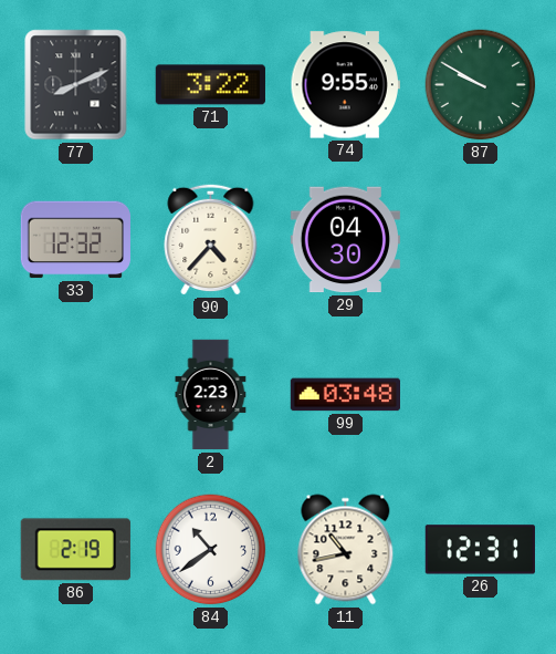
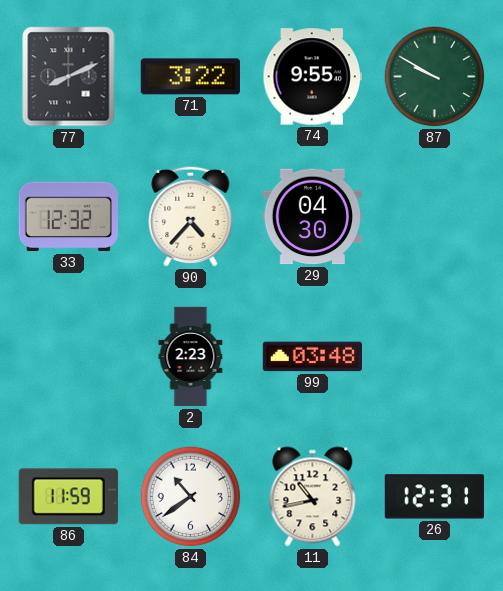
86: 2:19 -> 11:59 (68, 497)
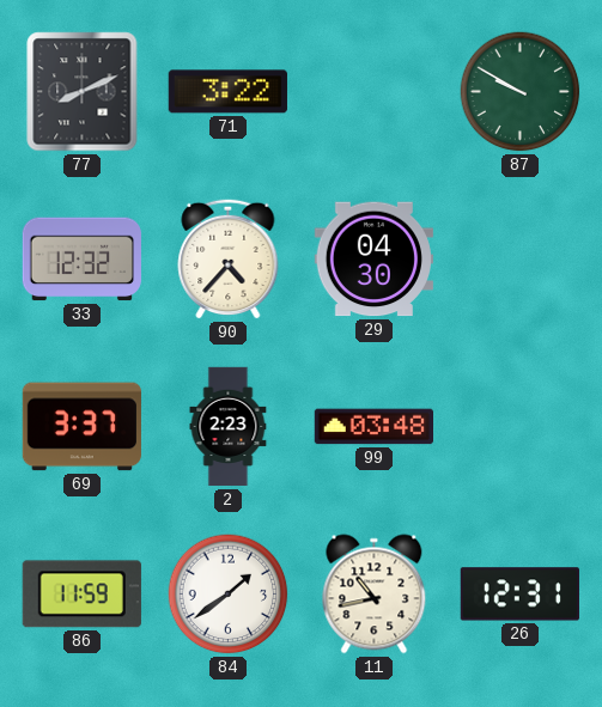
74: 9:55 -> none (312, 77)
69: none -> 3:37 (81, 427)
84: 10:39 -> 1:39 (229, 595)
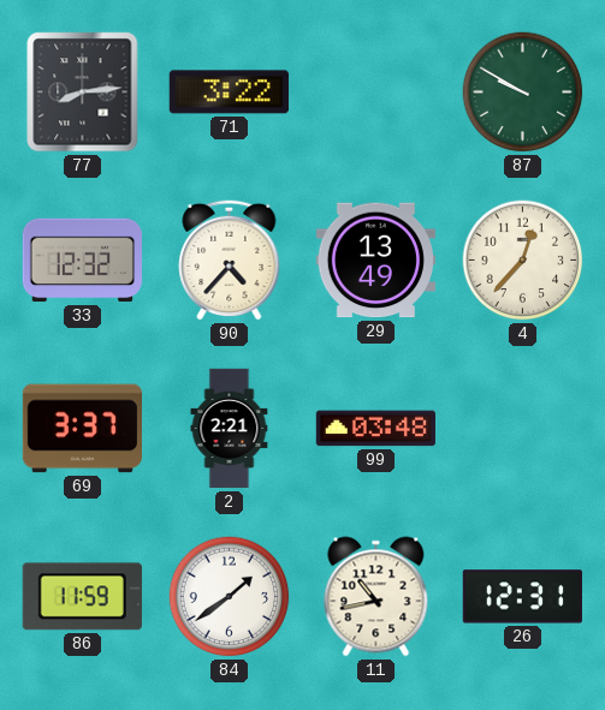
77: 8:11 -> 8:14 (83, 93)
29: 04:30 -> 13:49 (375, 261)
4: none -> 12:37 (523, 261)
2: 2:23 -> 2:21 (230, 429)
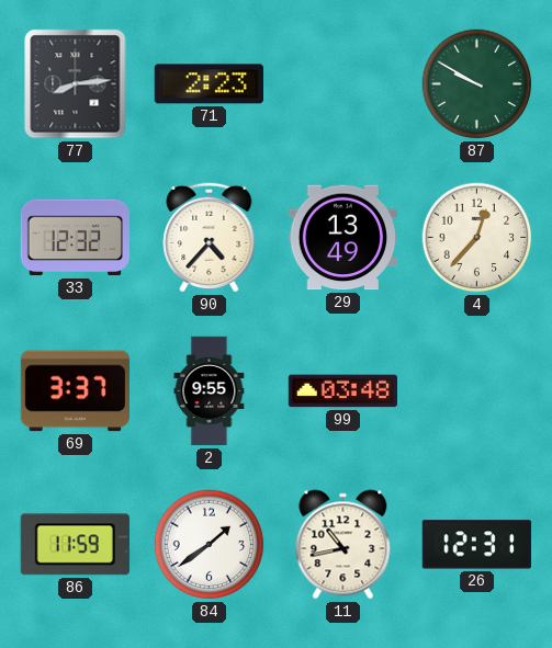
71: 3:22 -> 2:23 (209, 84)
2: 2:21 -> 9:55 (210, 391)
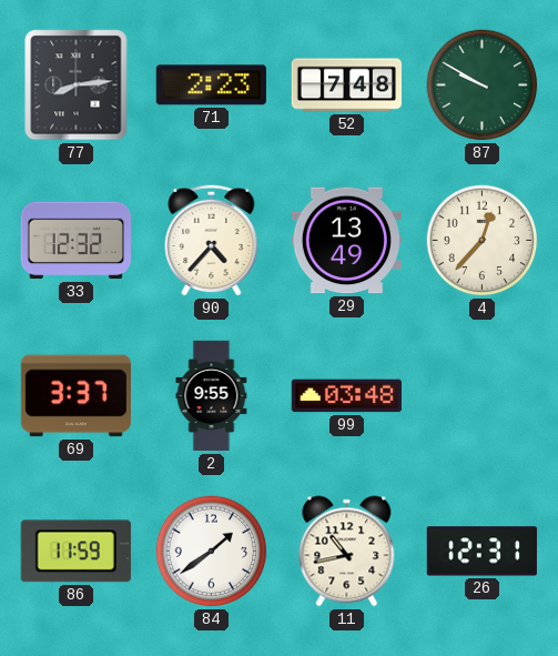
52: none -> 7:48 (347, 85)
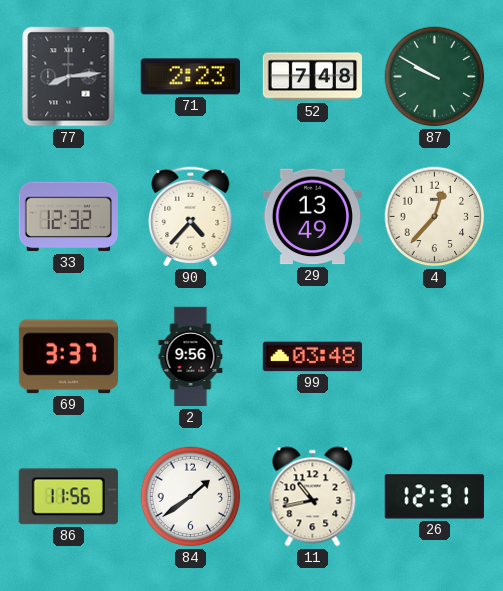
2: 9:55 -> 9:56 (191, 357)
86: 11:59 -> 11:56 (68, 497)
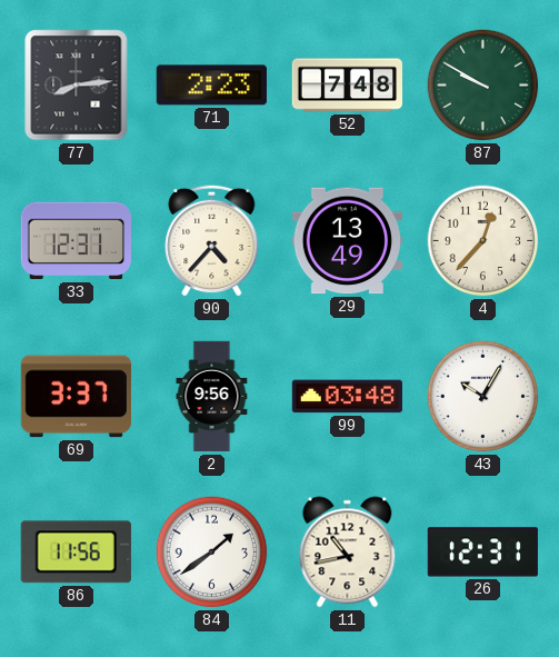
33: 12:32 -> 12:31 (76, 241)
43: none -> 10:05 (483, 397)
